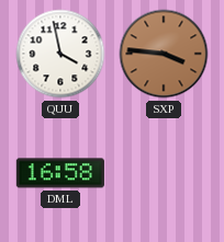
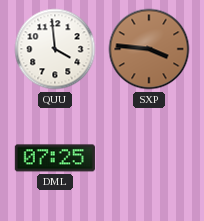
QUU: 3:58 -> 3:59 (55, 49)
DML: 16:58 -> 07:25 (55, 158)
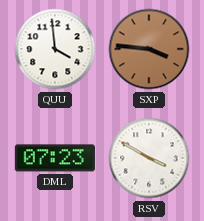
DML: 07:25 -> 07:23 (55, 158)
RSV: none -> 3:50 (149, 158)
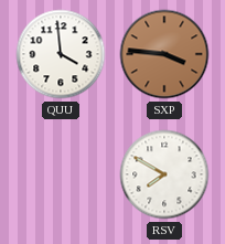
DML: 07:23 -> none (55, 158)
RSV: 3:50 -> 7:50 (164, 174)
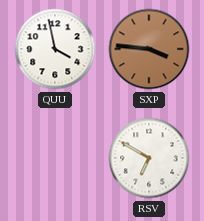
QUU: 3:59 -> 3:58 (55, 49)
RSV: 7:50 -> 6:50 (149, 158)
